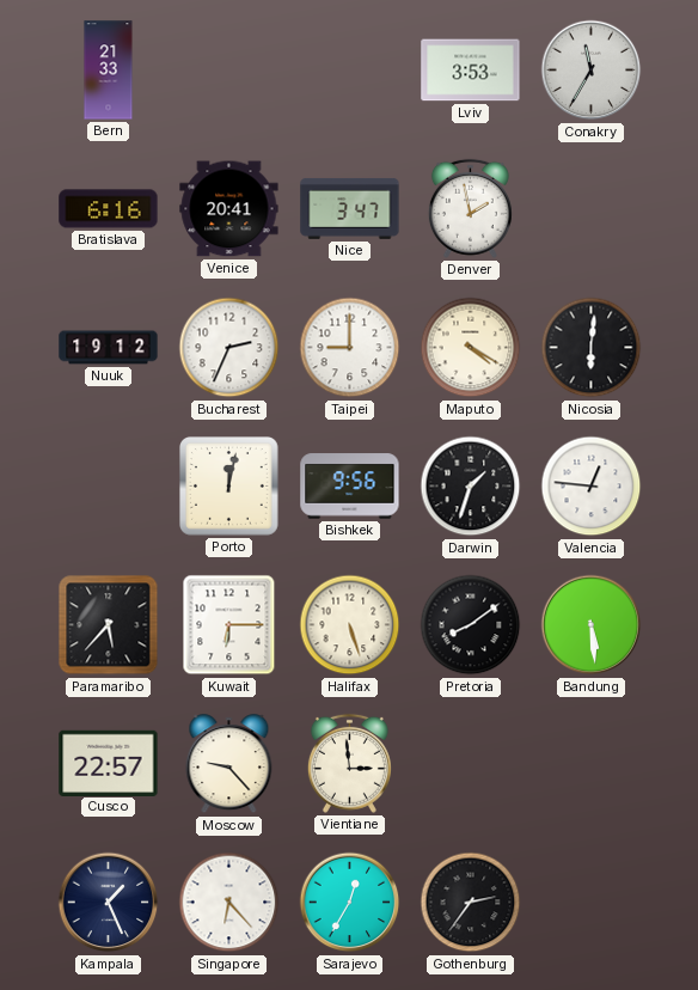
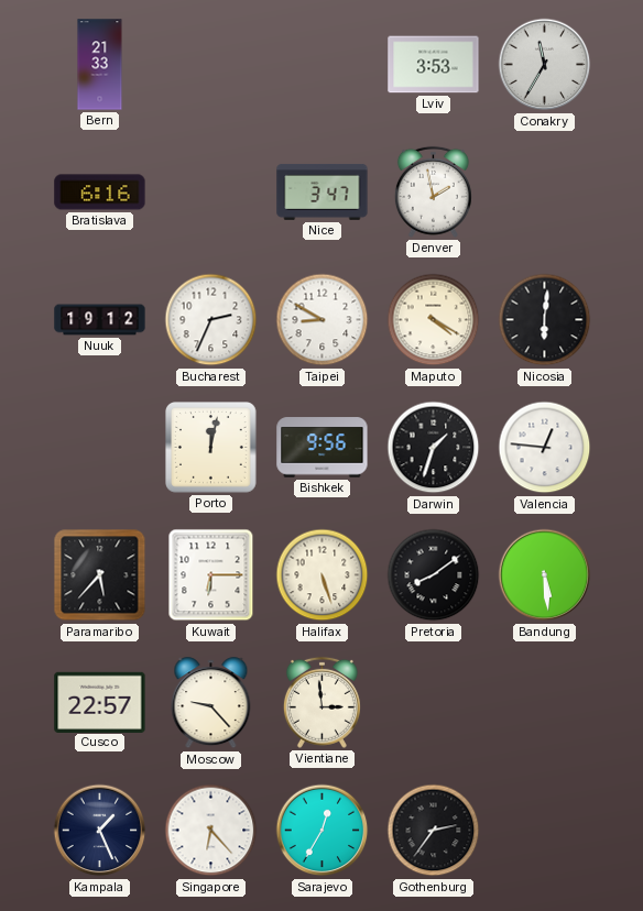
Venice: 20:41 -> none (229, 209)
Taipei: 9:00 -> 8:50 (323, 320)
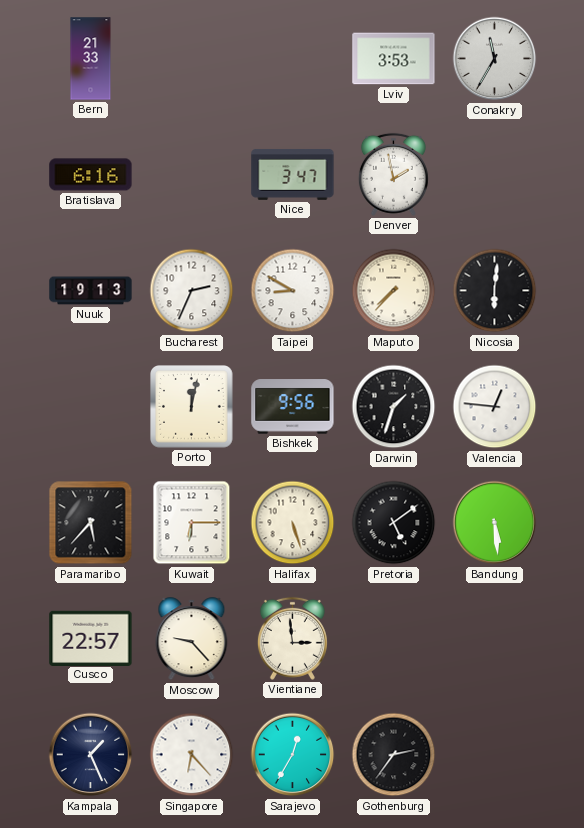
Nuuk: 19:12 -> 19:13 (91, 291)
Maputo: 4:20 -> 7:37 (394, 291)
Pretoria: 8:09 -> 5:09 (394, 523)
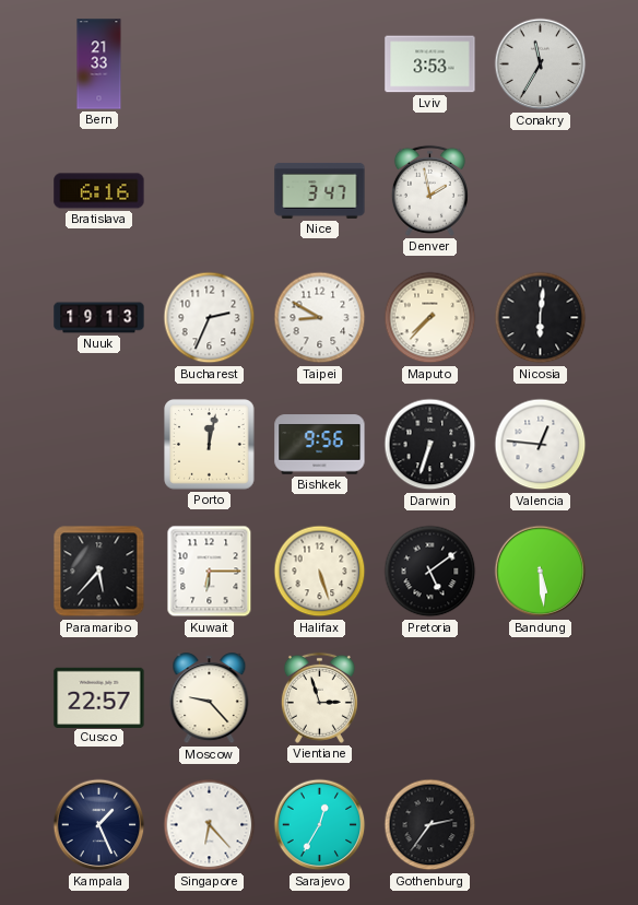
Darwin: 1:33 -> 6:33 (430, 445)
Vientiane: 2:59 -> 2:57 (319, 697)
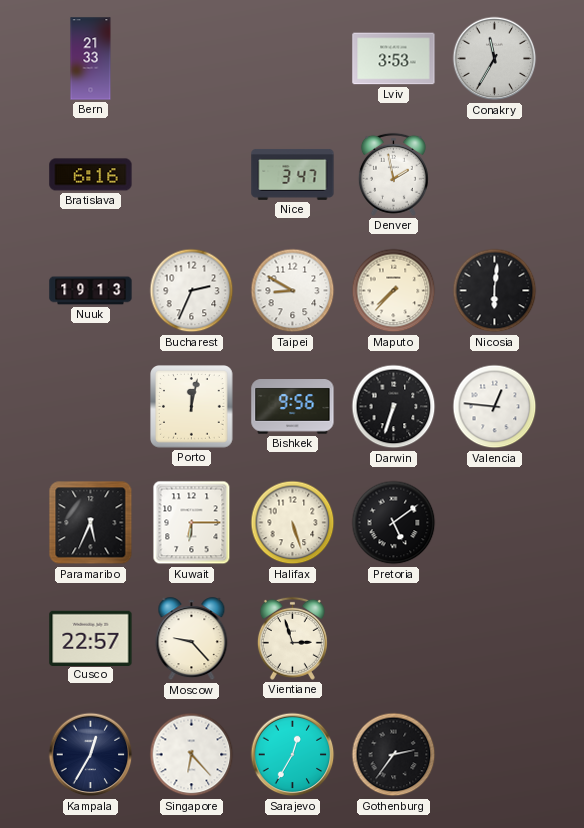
Paramaribo: 5:37 -> 5:34 (91, 523)
Bandung: 5:29 -> none (541, 572)
Kampala: 1:26 -> 12:35 (91, 755)
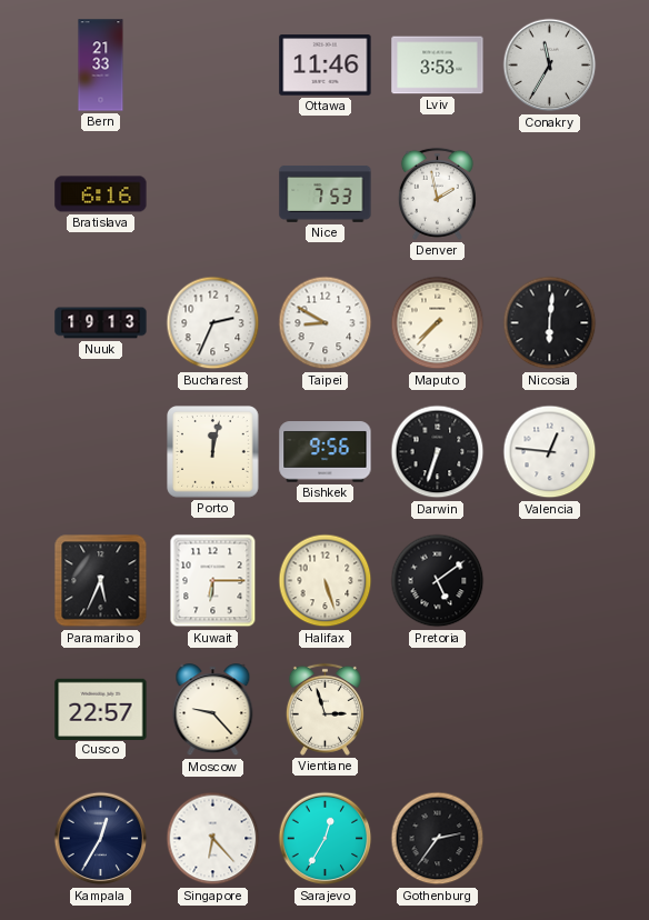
Ottawa: none -> 11:46 (326, 66)
Nice: 3:47 -> 7:53 (326, 193)
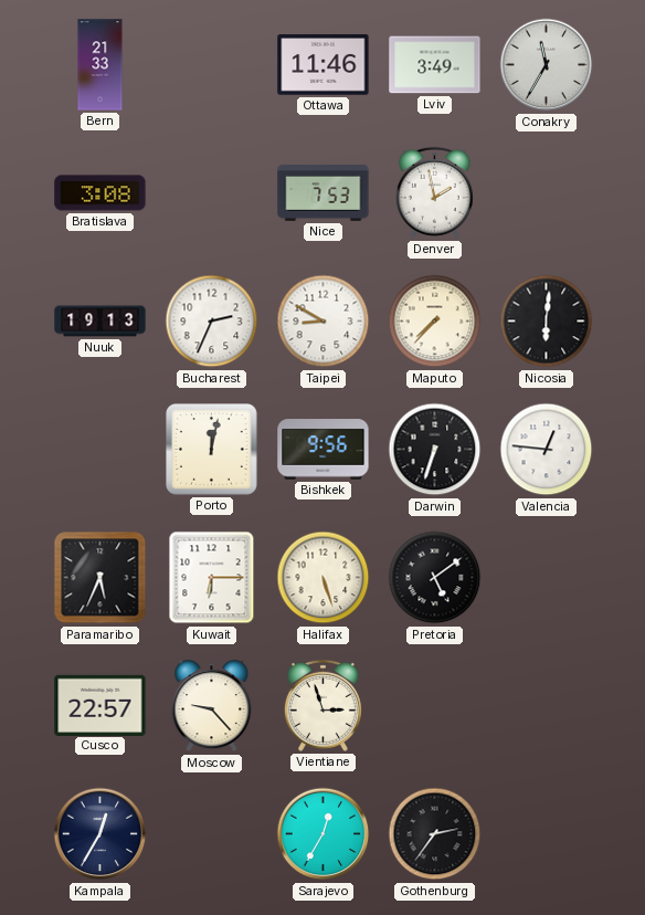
Lviv: 3:53 -> 3:49 (435, 65)
Bratislava: 6:16 -> 3:08 (101, 193)
Singapore: 6:23 -> none (213, 839)
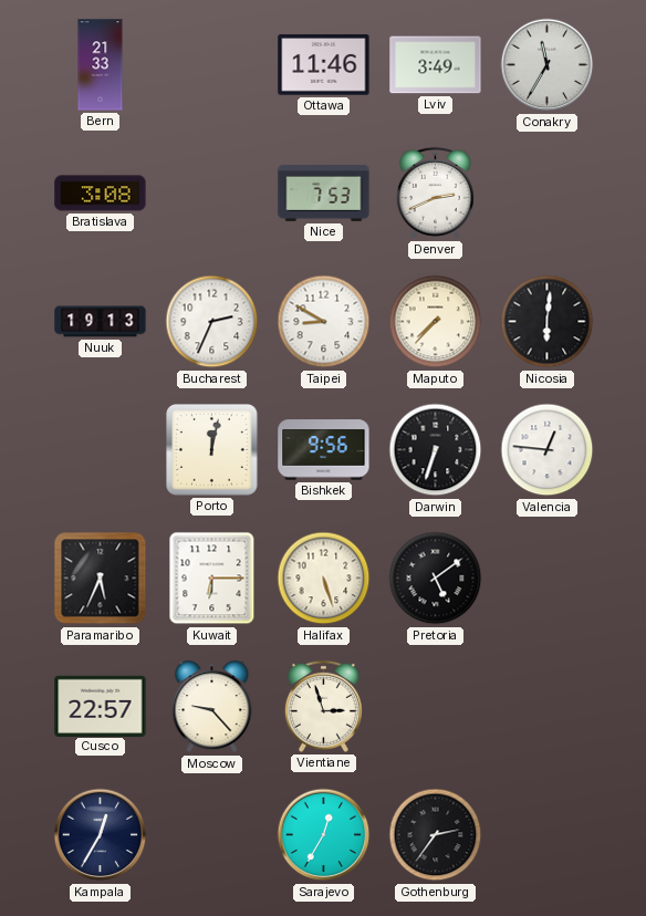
Denver: 1:58 -> 2:41 (435, 192)
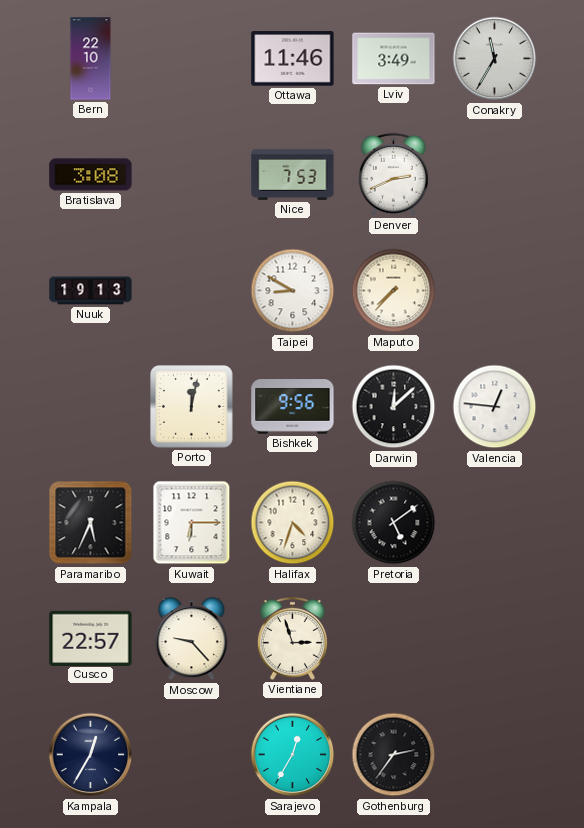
Bern: 21:33 -> 22:10 (91, 59)
Bucharest: 2:34 -> none (212, 322)
Nicosia: 6:01 -> none (548, 322)
Darwin: 6:33 -> 12:08 (394, 407)
Halifax: 5:27 -> 4:33 (293, 523)
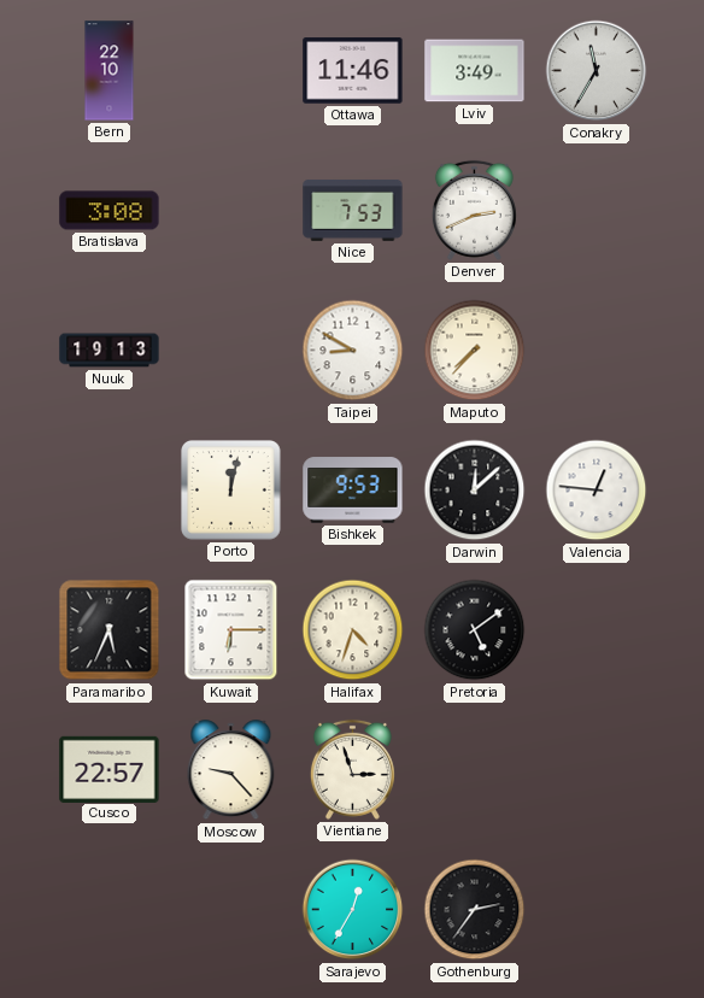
Bishkek: 9:56 -> 9:53 (353, 491)
Kampala: 12:35 -> none (91, 755)
